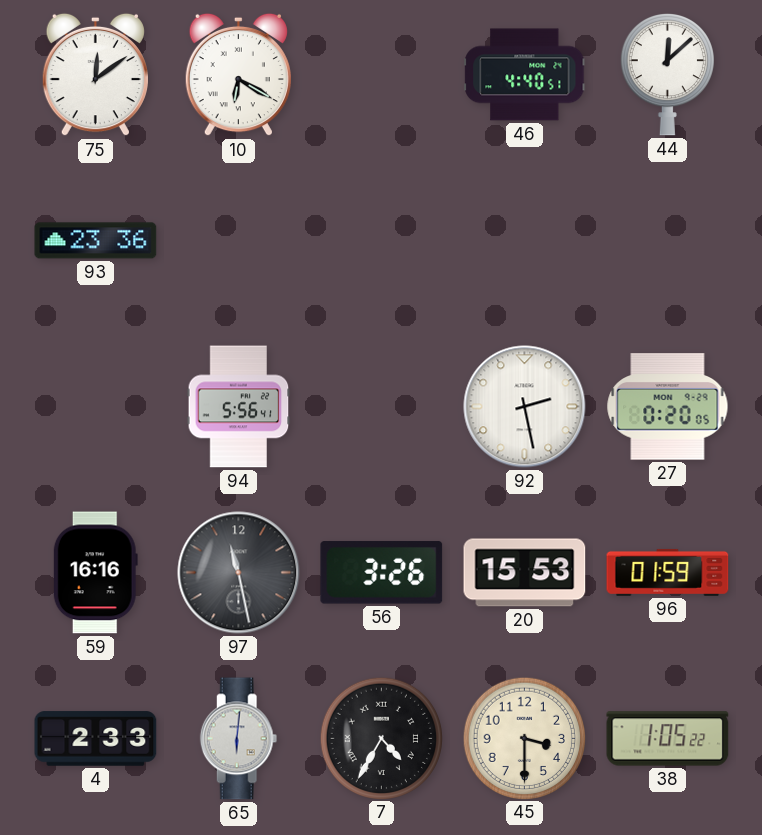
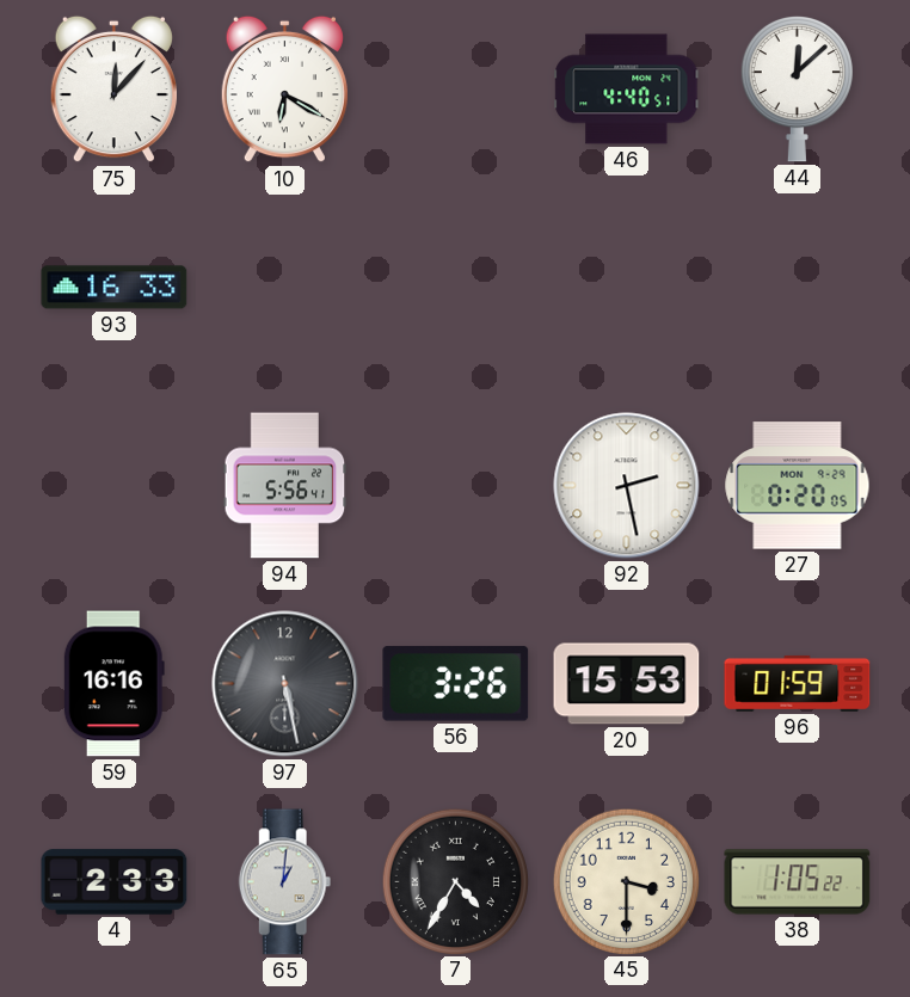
75: 12:09 -> 12:07 (113, 90)
93: 23:36 -> 16:33 (115, 288)
97: 11:28 -> 5:28 (285, 684)
65: 6:01 -> 1:01 (285, 882)
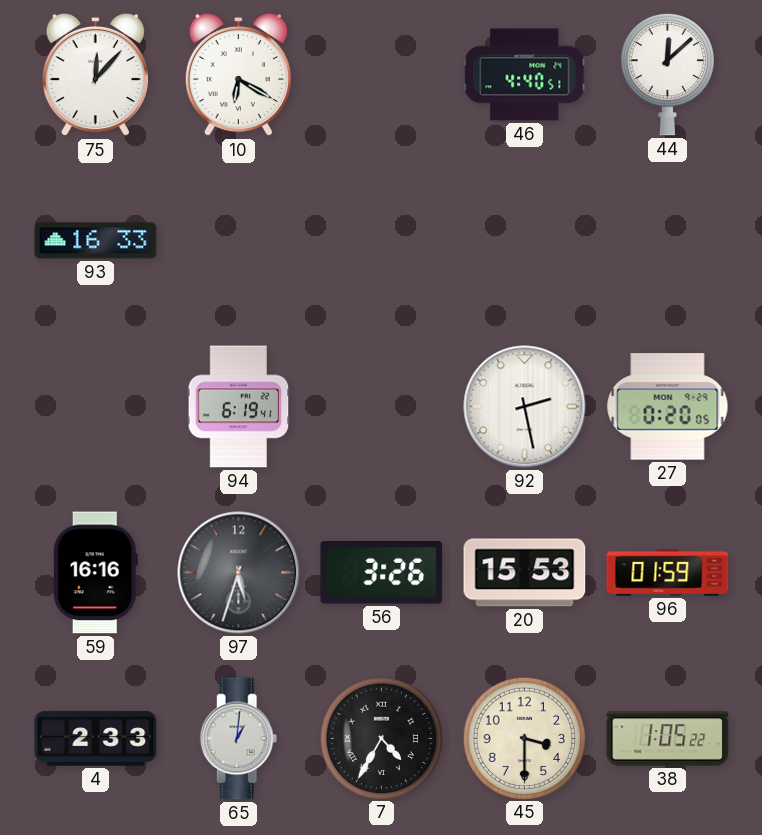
94: 5:56 -> 6:19 (239, 407)
97: 5:28 -> 5:33 (239, 573)
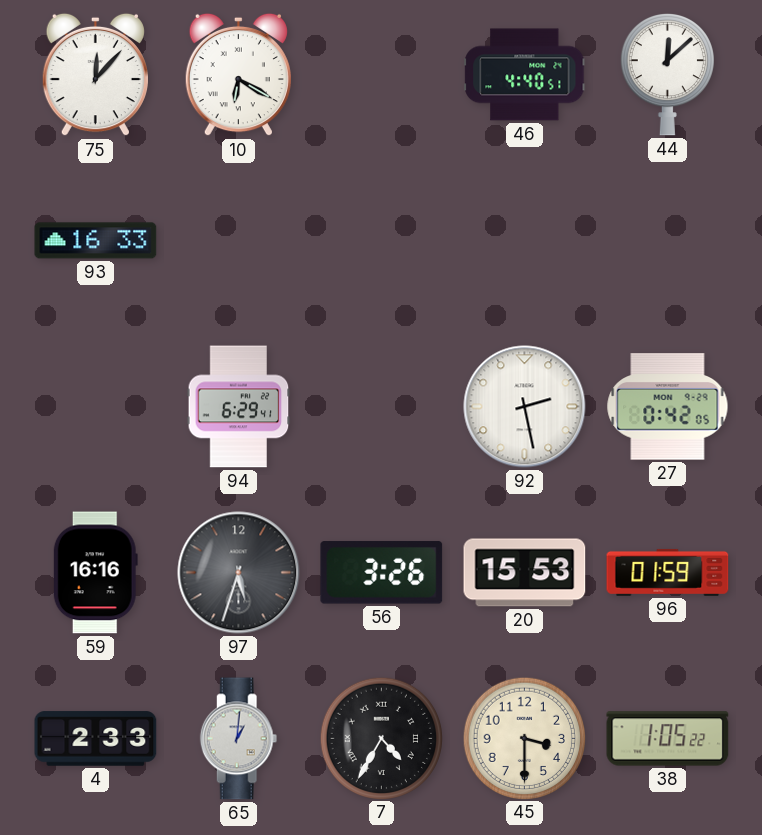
94: 6:19 -> 6:29 (239, 407)
27: 0:20 -> 0:42 (668, 407)
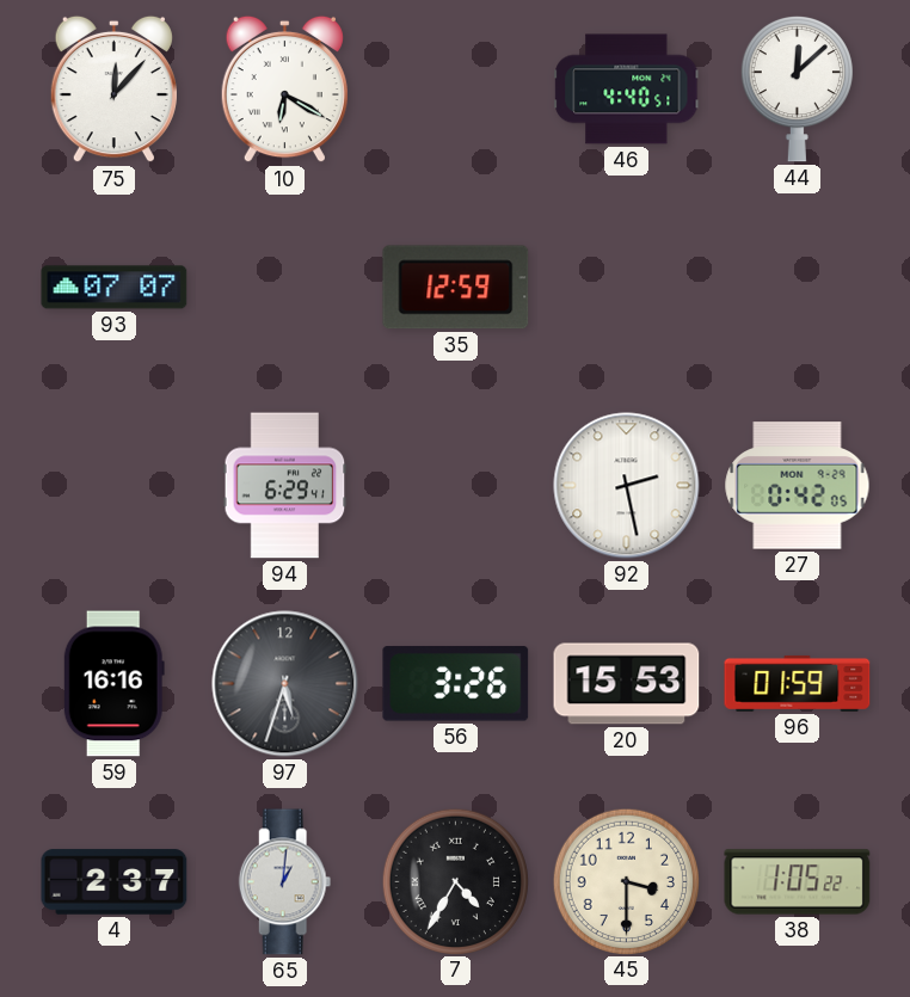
93: 16:33 -> 07:07 (115, 288)
35: none -> 12:59 (456, 288)
4: 2:33 -> 2:37 (115, 882)
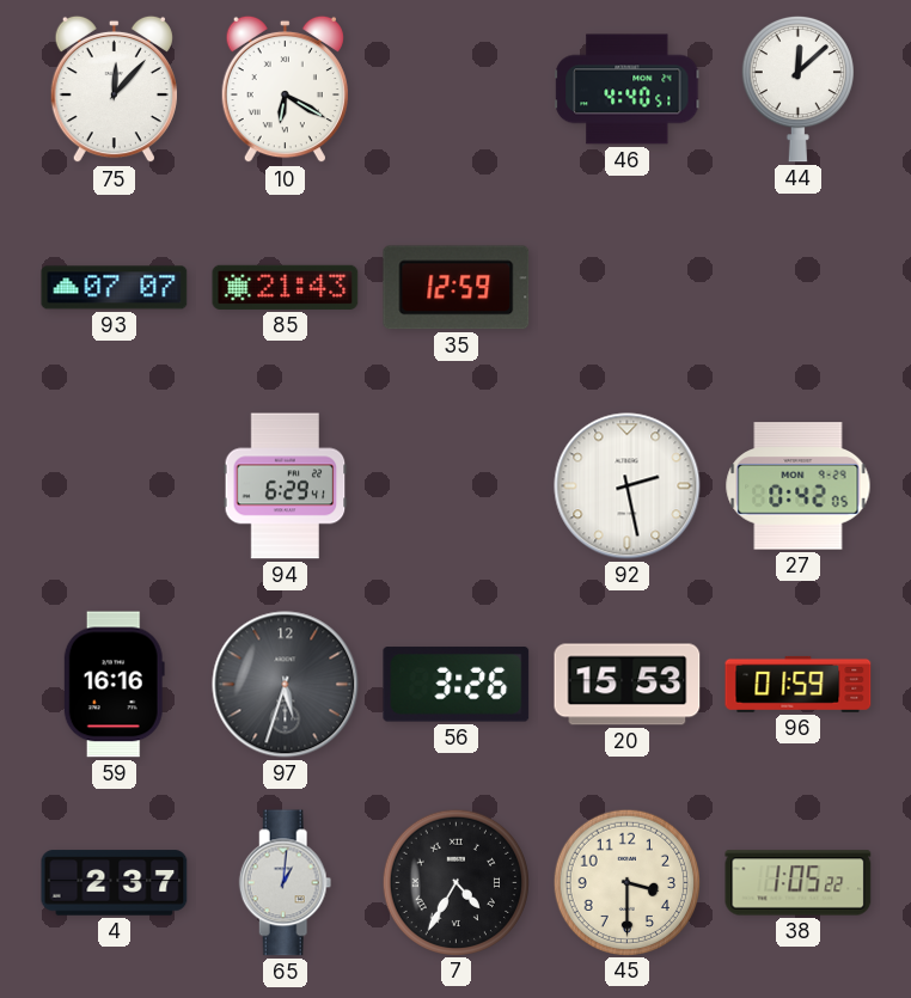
85: none -> 21:43 (286, 287)
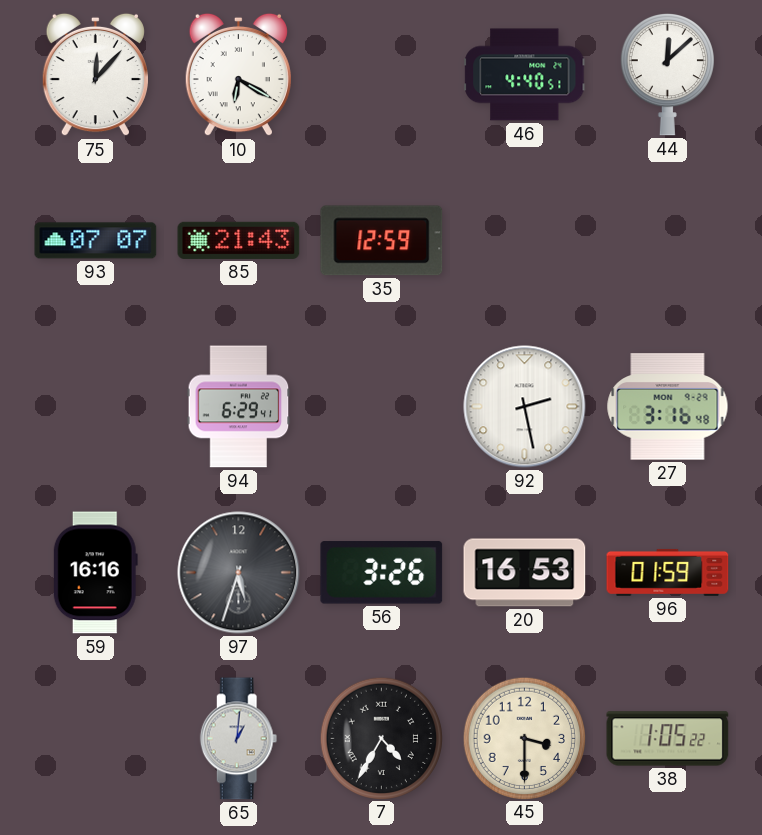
27: 0:42 -> 3:16 (668, 407)
20: 15:53 -> 16:53 (525, 573)
4: 2:37 -> none (115, 883)
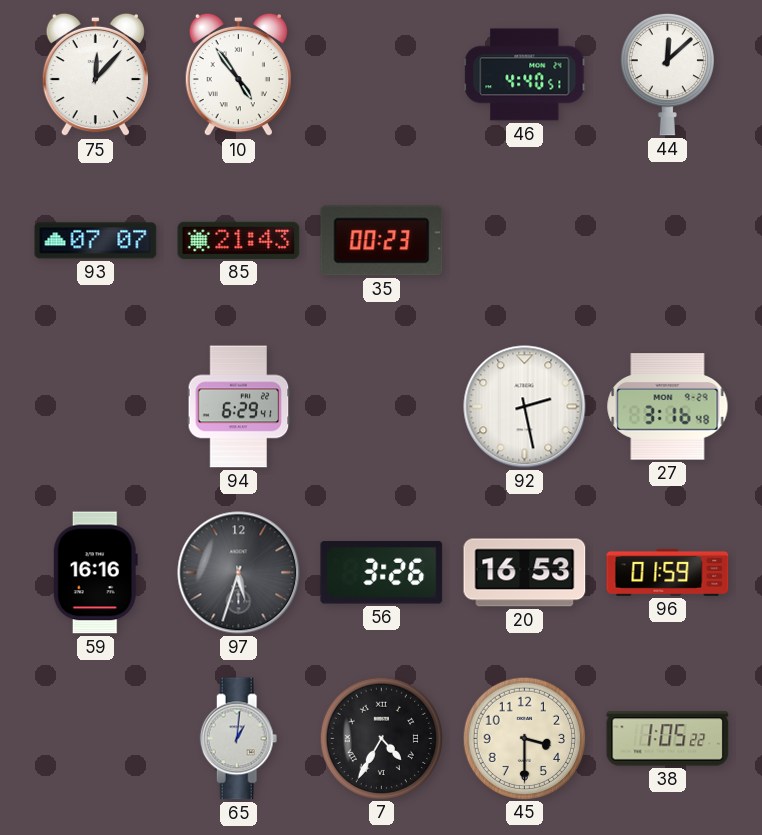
10: 6:20 -> 4:54 (238, 75)
35: 12:59 -> 00:23 (382, 241)
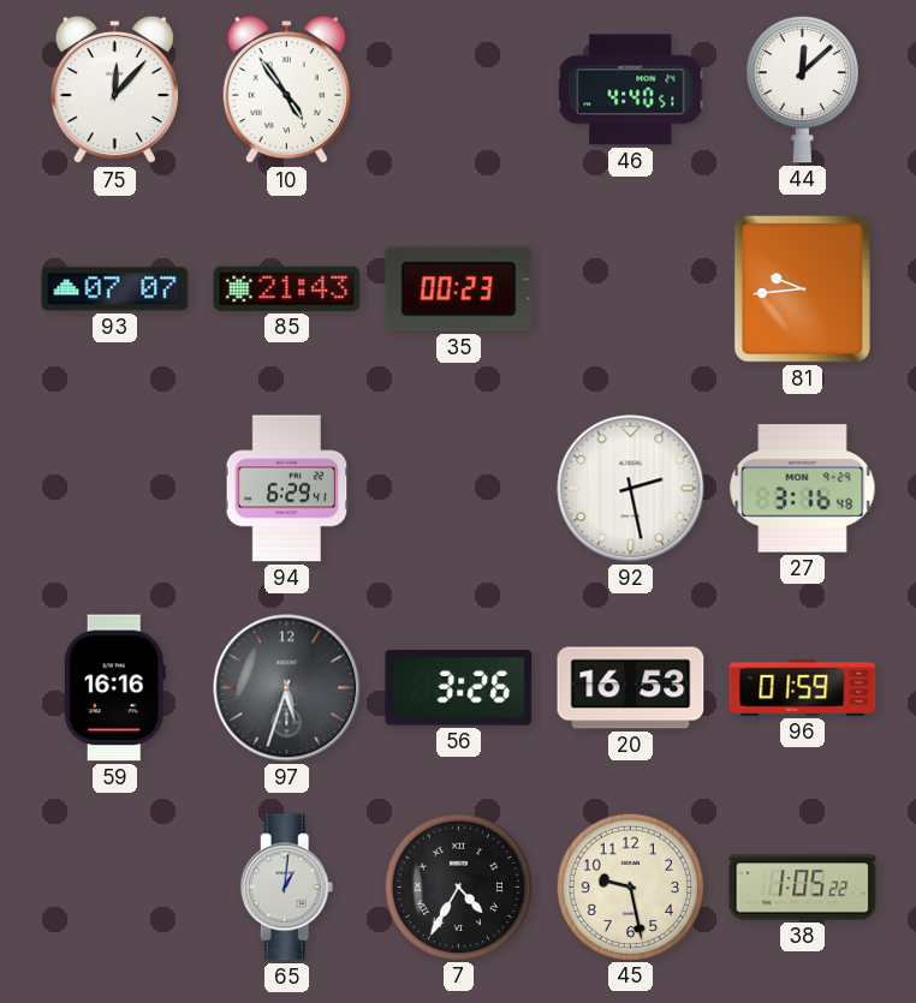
81: none -> 9:44 (802, 288)
45: 3:30 -> 9:28 (630, 886)
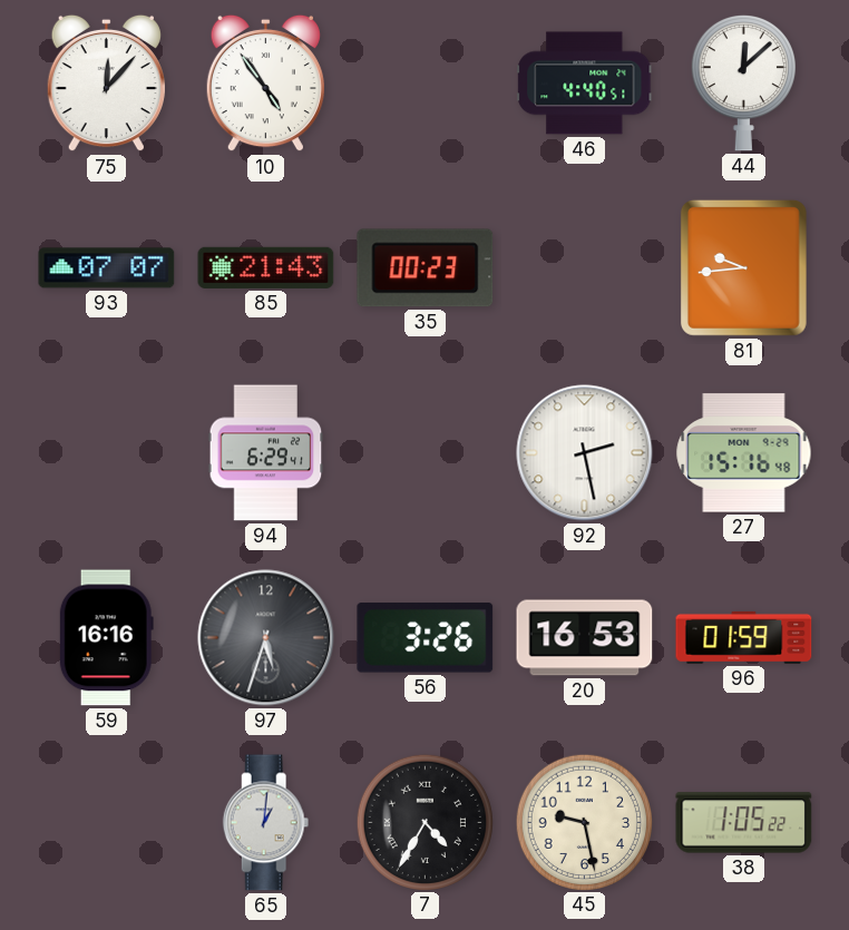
27: 3:16 -> 15:16 (744, 453)
